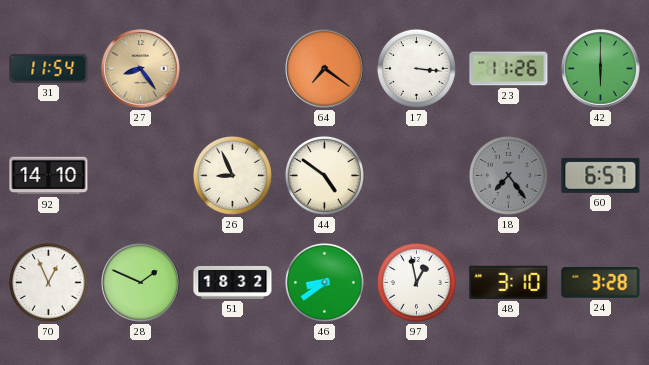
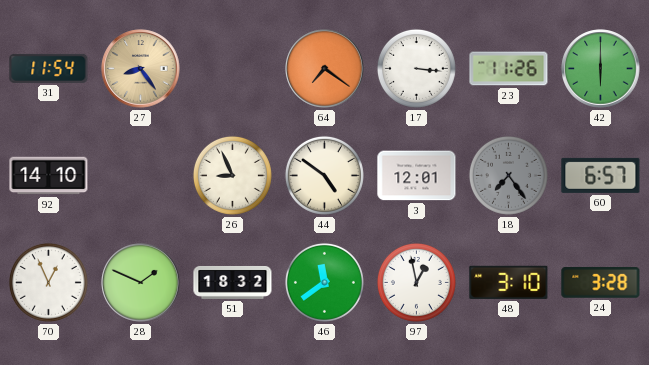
3: none -> 12:01 (417, 176)
46: 8:39 -> 11:39 (324, 282)
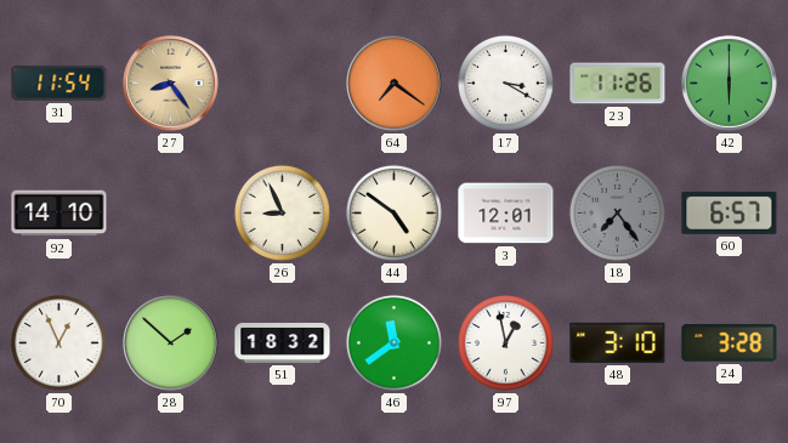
17: 3:16 -> 3:20 (505, 83)
28: 1:49 -> 1:52 (171, 343)
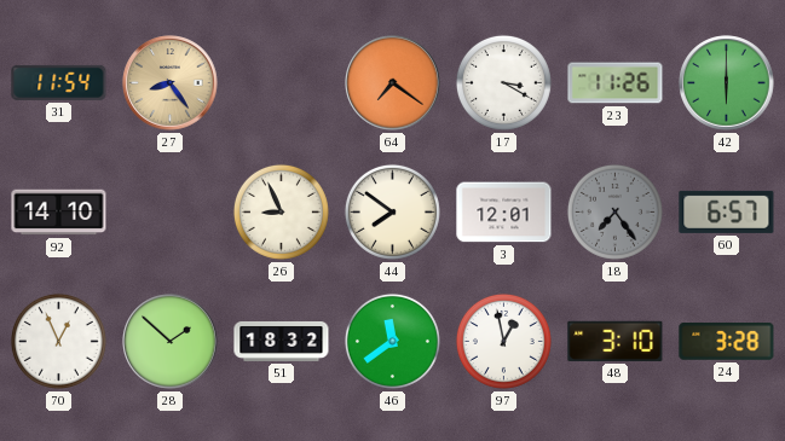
44: 4:51 -> 7:51 (392, 211)
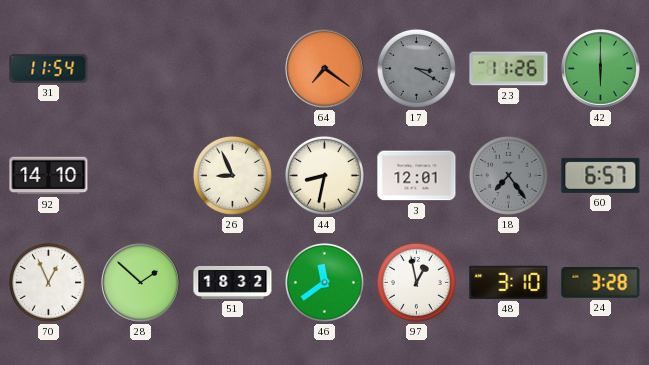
27: 8:24 -> none (171, 83)
17 dial: white -> grey (416, 68)
44: 7:51 -> 8:32 (324, 175)
